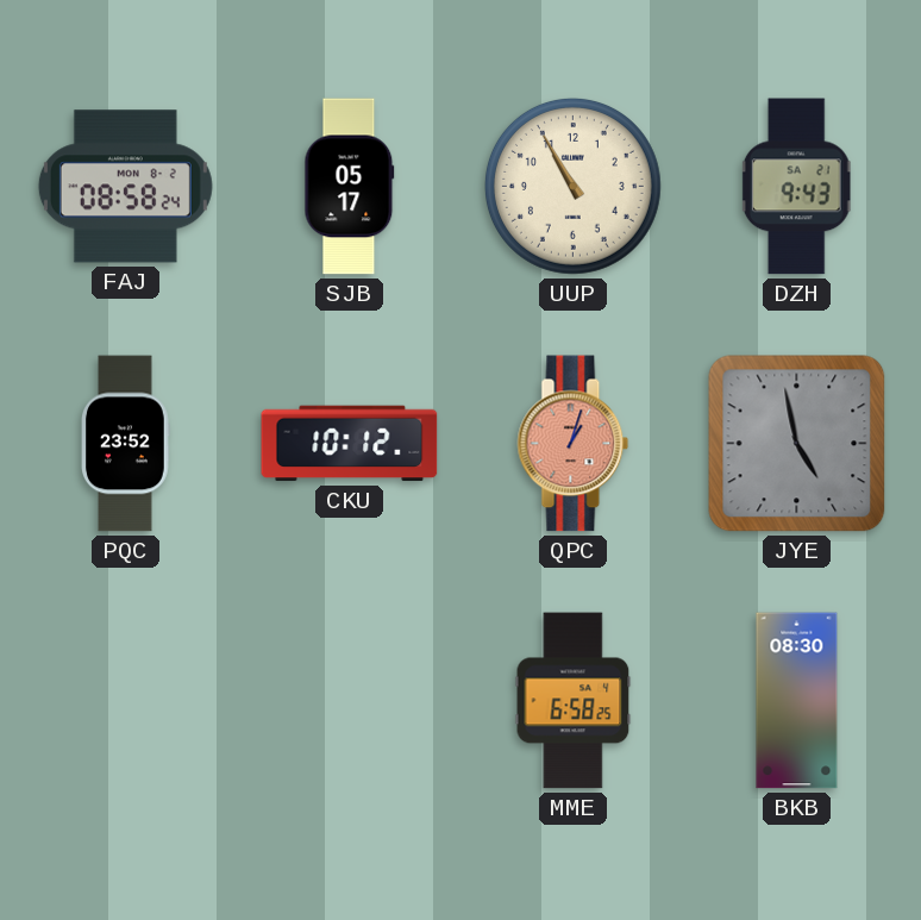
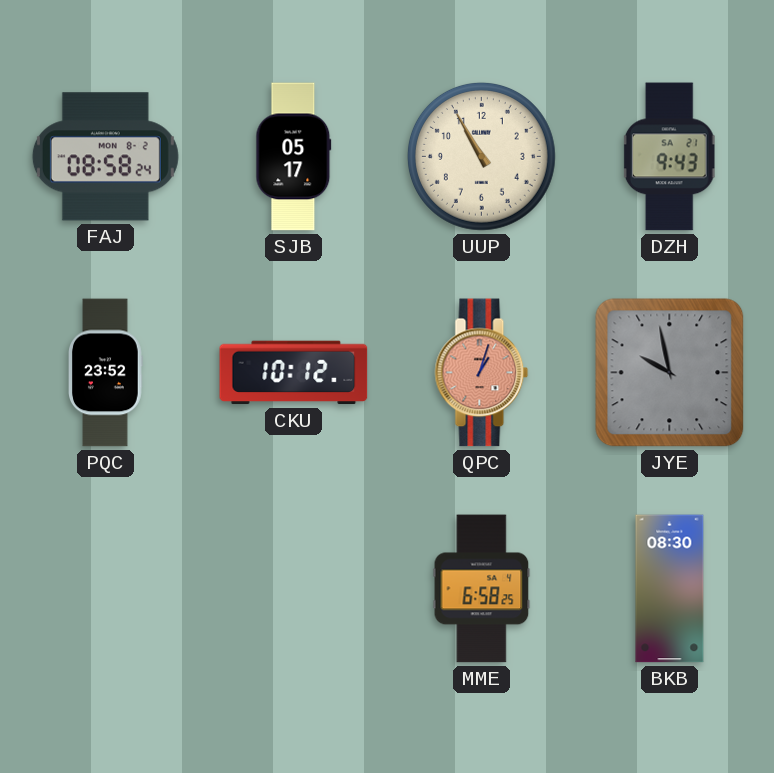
JYE: 4:58 -> 9:58 (670, 373)
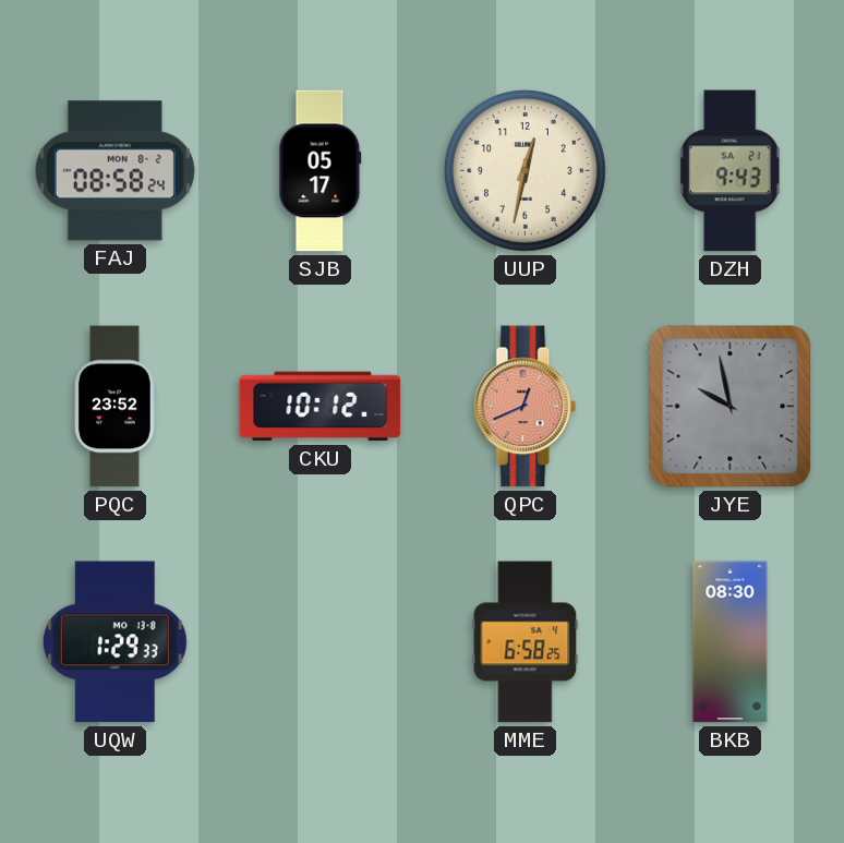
UUP: 10:55 -> 12:32 (525, 170)
QPC: 1:03 -> 12:41 (526, 407)
UQW: none -> 1:29 (114, 642)
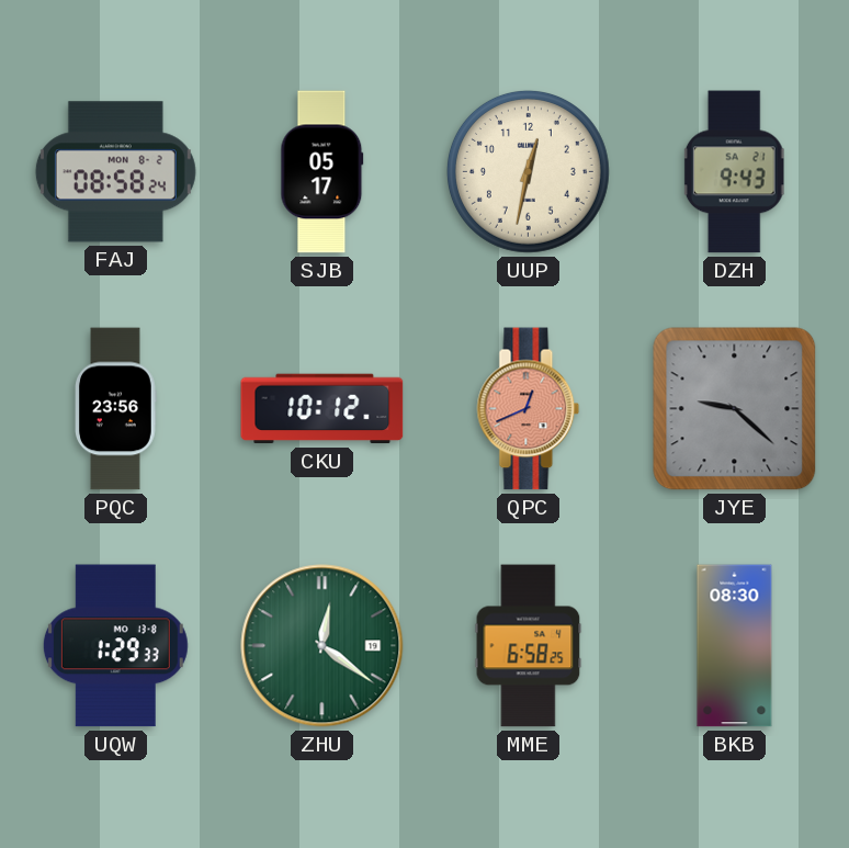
PQC: 23:52 -> 23:56 (116, 409)
JYE: 9:58 -> 9:22 (735, 409)
ZHU: none -> 12:21 (322, 646)
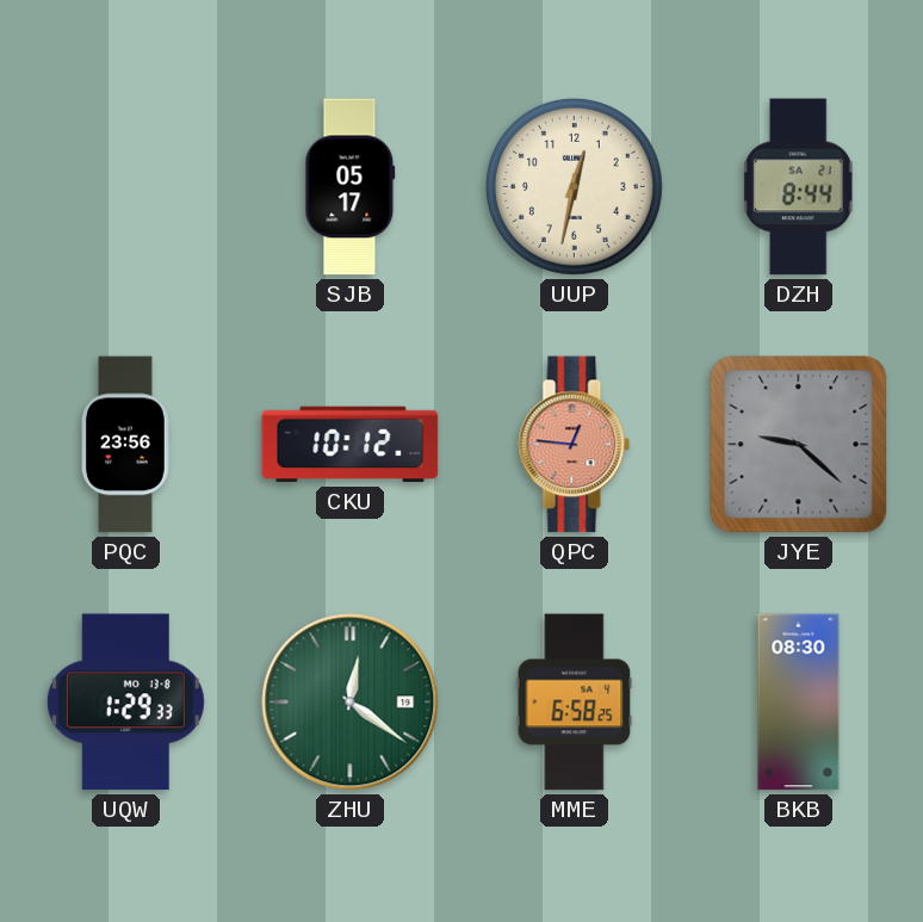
FAJ: 08:58 -> none (115, 172)
DZH: 9:43 -> 8:44 (798, 187)
QPC: 12:41 -> 12:46 (575, 445)
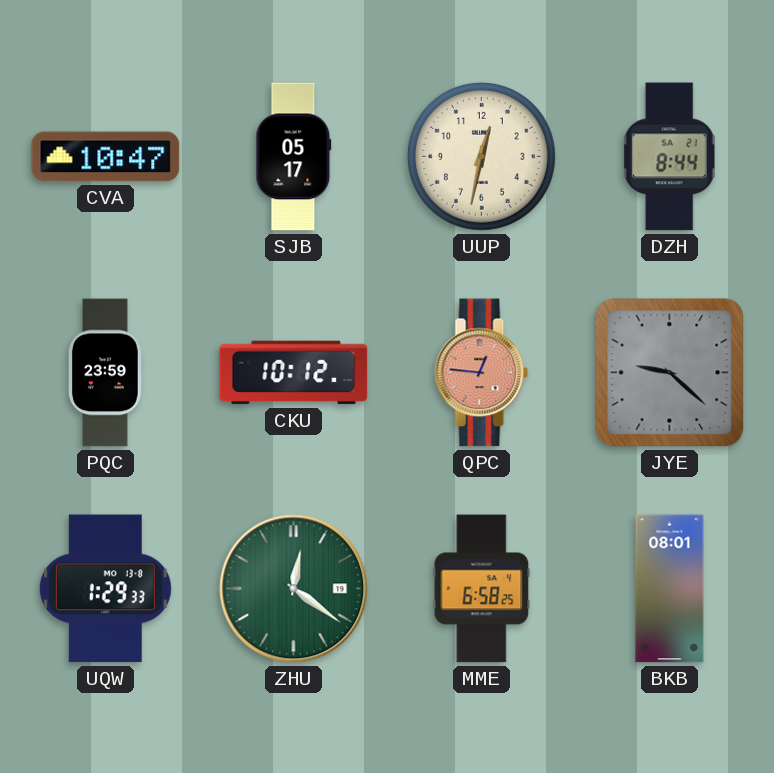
CVA: none -> 10:47 (106, 157)
PQC: 23:56 -> 23:59 (106, 373)
BKB: 08:30 -> 08:01 (670, 589)
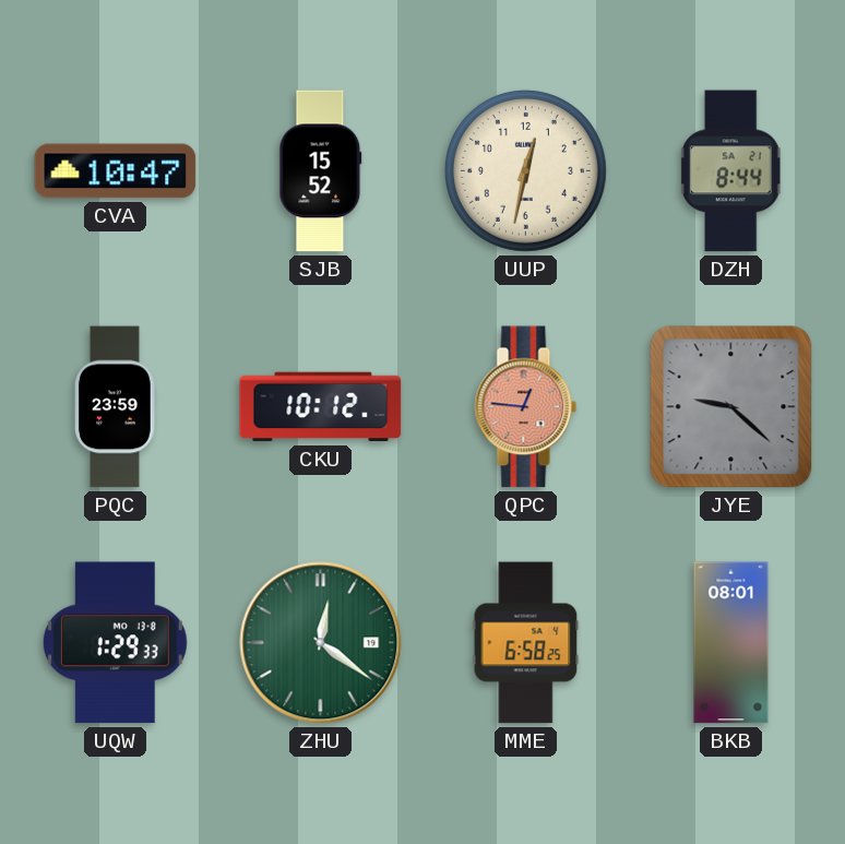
SJB: 05:17 -> 15:52 (321, 171)
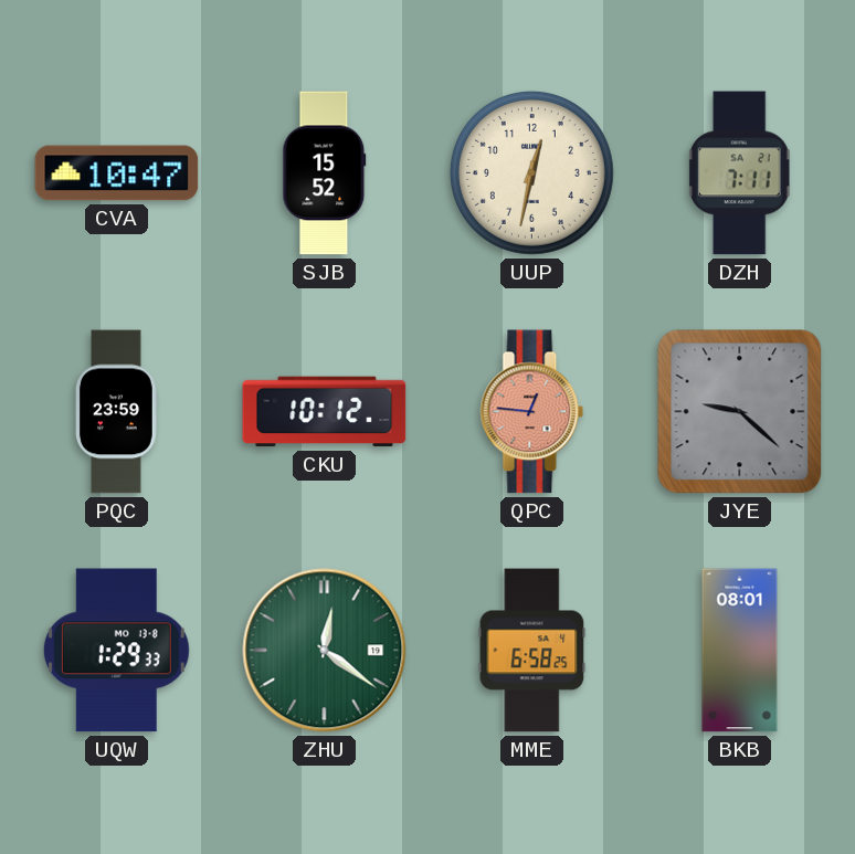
DZH: 8:44 -> 7:11 (739, 173)
